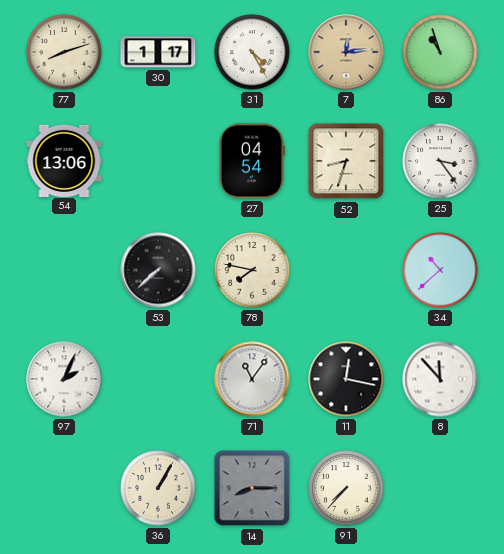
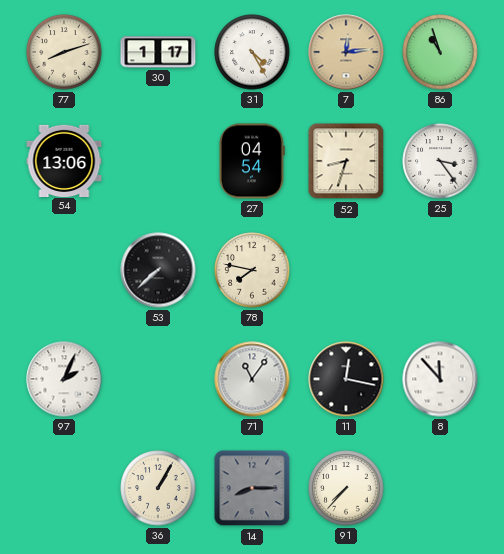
34: 10:38 -> none (440, 270)
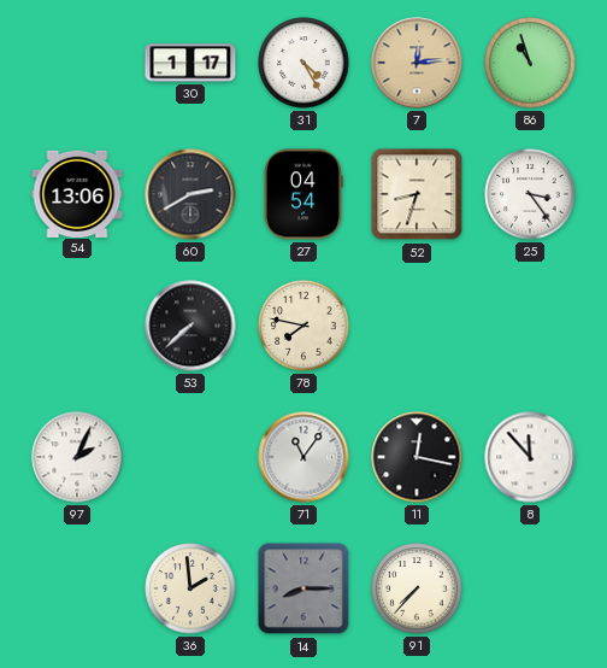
77: 8:12 -> none (64, 52)
60: none -> 2:40 (190, 194)
36: 1:05 -> 1:59 (190, 588)
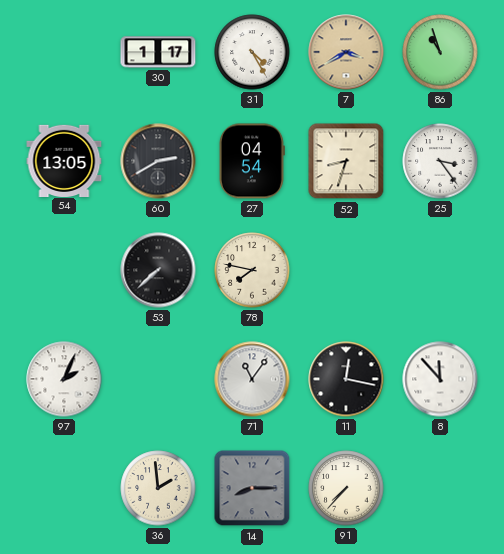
7: 12:14 -> 3:40 (346, 52)
54: 13:06 -> 13:05 (64, 160)
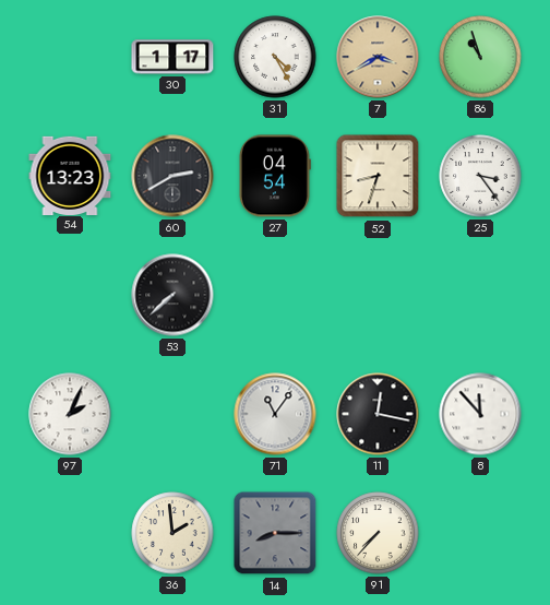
54: 13:05 -> 13:23 (70, 175)
78: 7:47 -> none (252, 270)
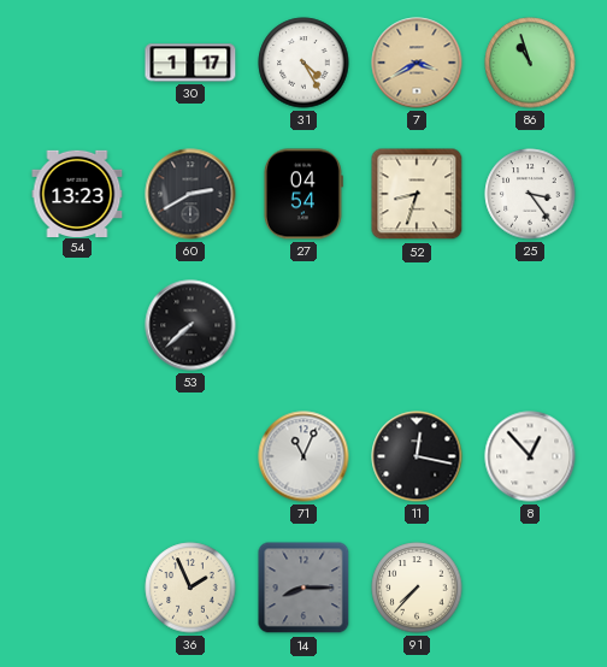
97: 2:04 -> none (70, 414)
71: 11:06 -> 11:04 (303, 456)
8: 11:53 -> 12:53 (530, 456)
36: 1:59 -> 1:56 (190, 588)
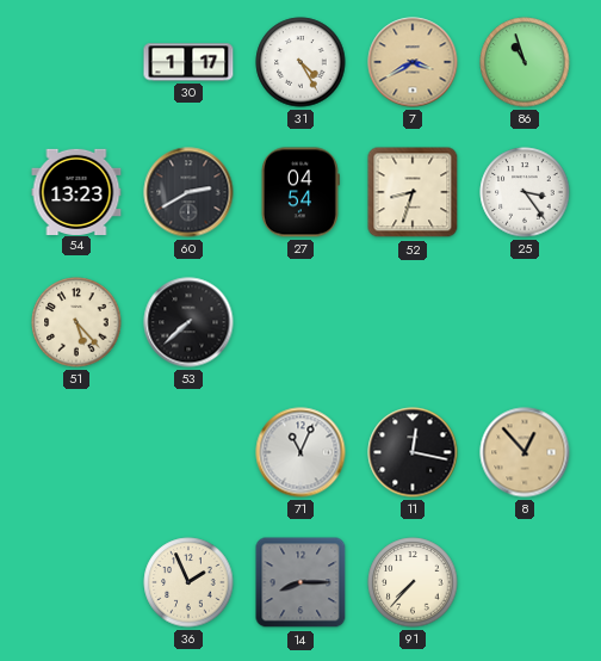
51: none -> 5:23 (76, 322)
8 dial: white -> champagne (525, 452)
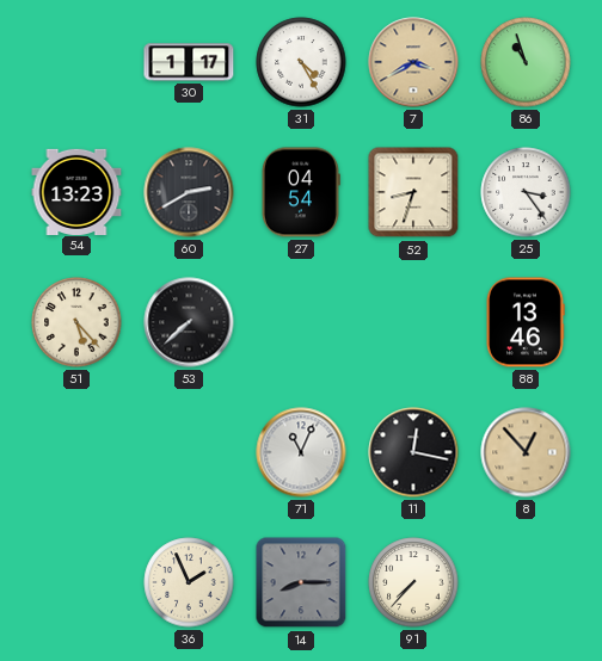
88: none -> 13:46 (526, 322)
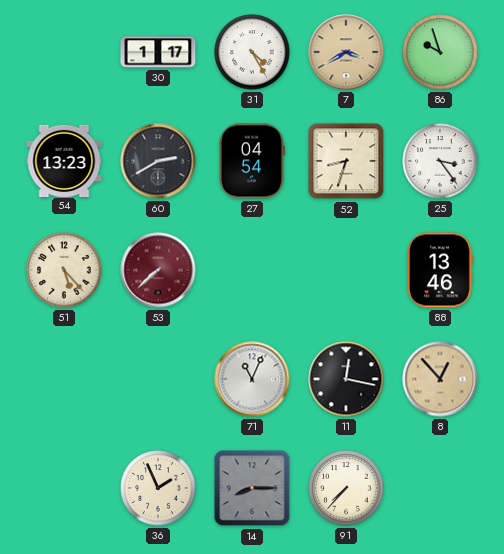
86: 10:57 -> 9:57 (440, 52)
53 dial: black -> burgundy (158, 270)
